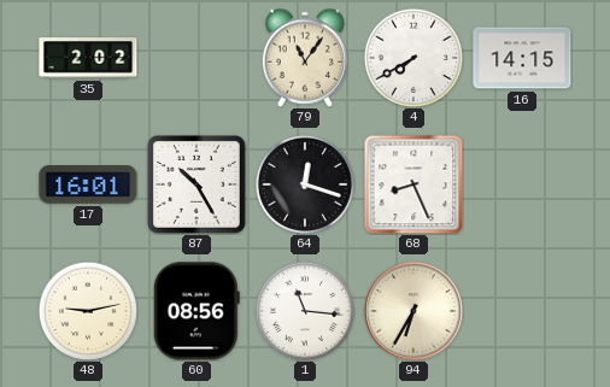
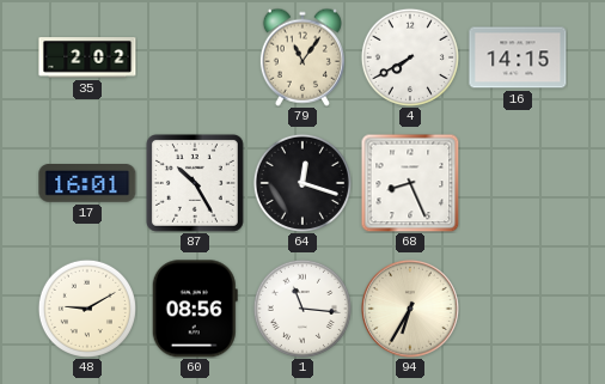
48: 9:13 -> 9:10 (87, 309)
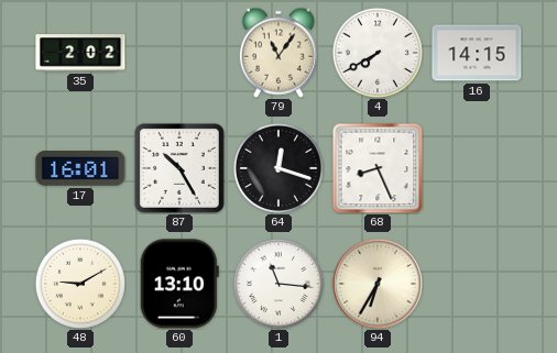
60: 08:56 -> 13:10 (179, 284)
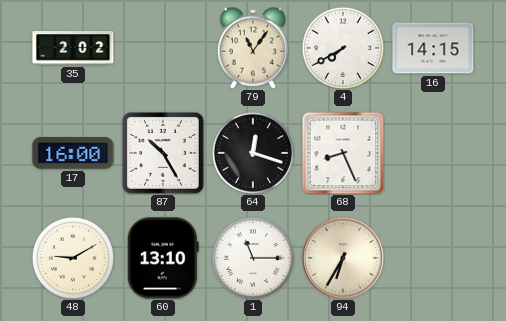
17: 16:01 -> 16:00 (73, 154)
1: 11:16 -> 11:15 (253, 258)
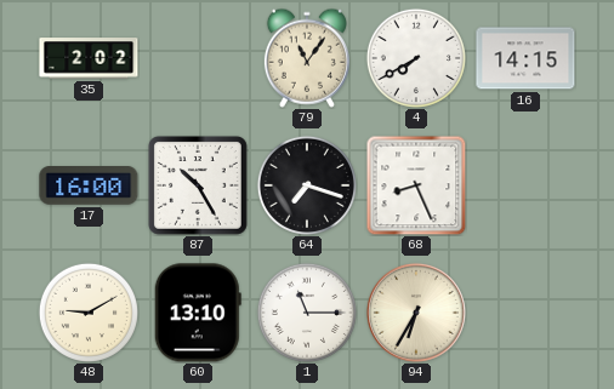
64: 12:18 -> 7:18 (307, 185)
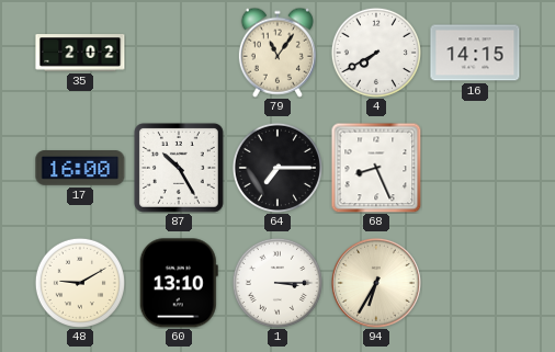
64: 7:18 -> 7:15 (277, 168)
1: 11:15 -> 3:15 (277, 283)
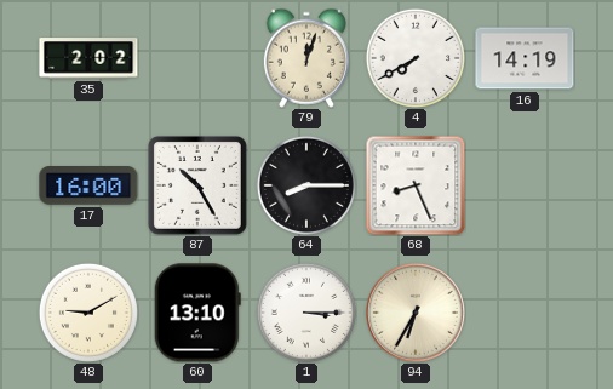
79: 11:06 -> 12:03 (306, 58)
16: 14:15 -> 14:19 (525, 58)
64: 7:15 -> 8:15 (306, 185)
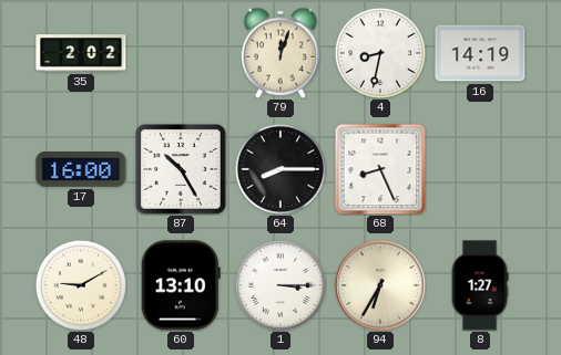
4: 7:40 -> 8:32 (380, 53)
8: none -> 1:27 (480, 285)
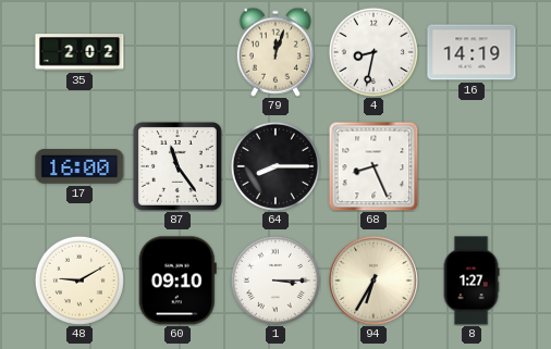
87: 10:25 -> 11:24 (177, 166)
60: 13:10 -> 09:10 (177, 281)
